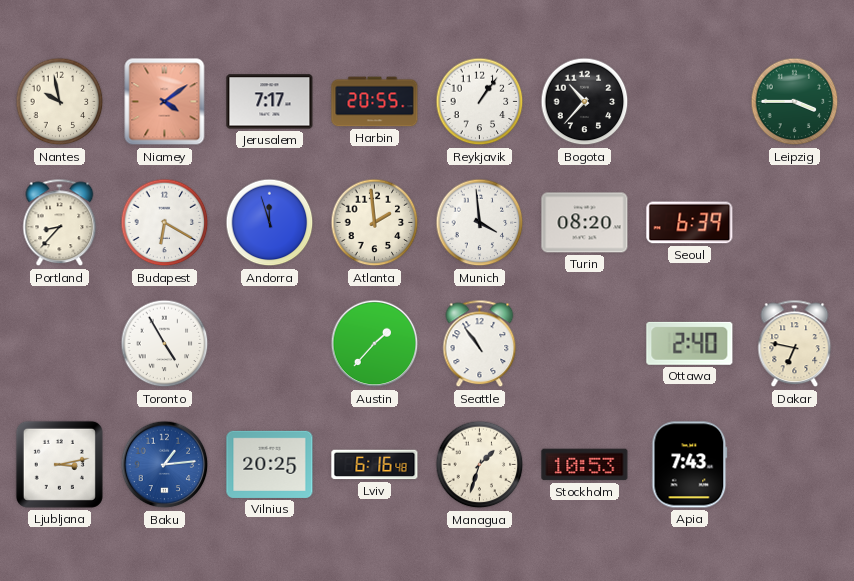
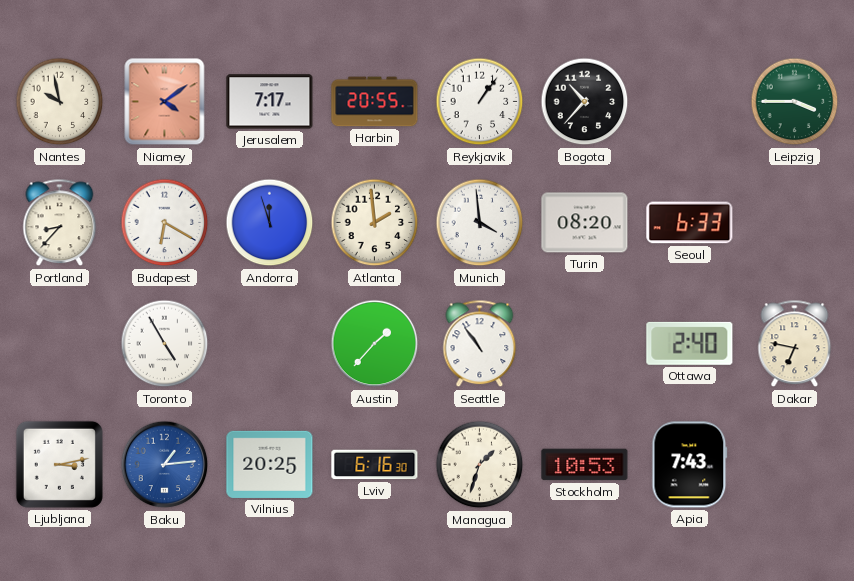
Seoul: 6:39 -> 6:33 (690, 223)
Lviv: 6:16:48 -> 6:16:30 (375, 465)
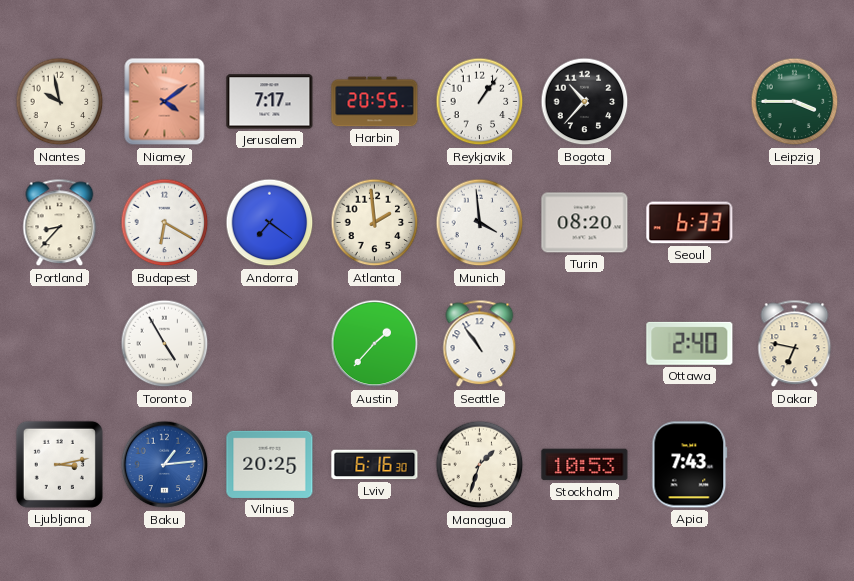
Andorra: 11:57 -> 7:21 (270, 223)
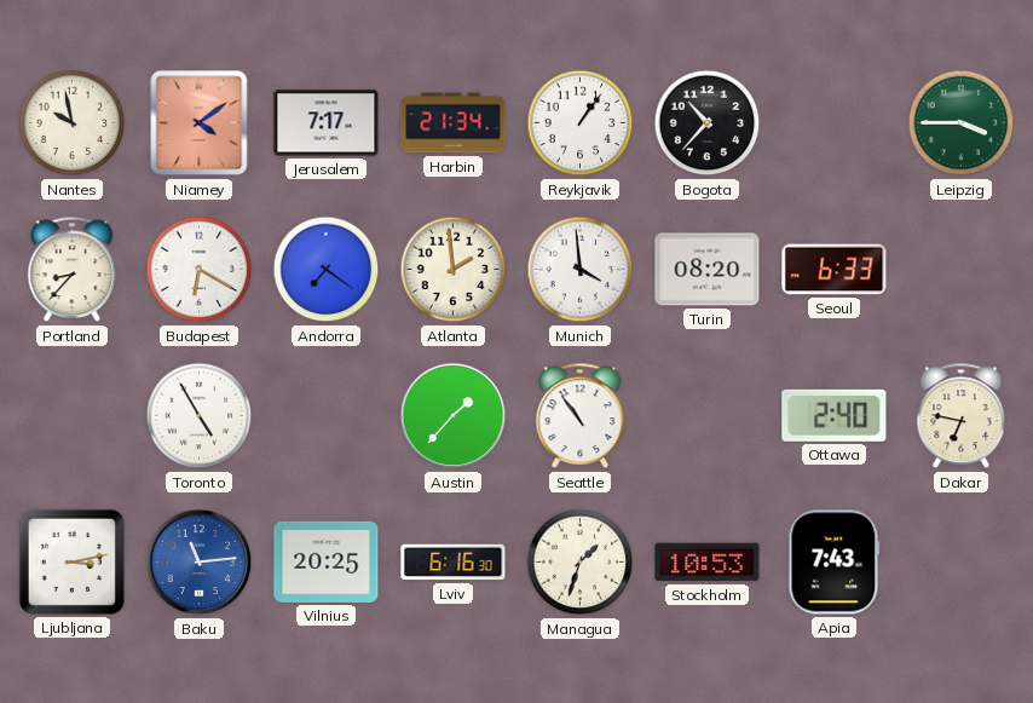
Harbin: 20:55 -> 21:34 (454, 123)
Baku: 1:14 -> 11:14 (200, 563)
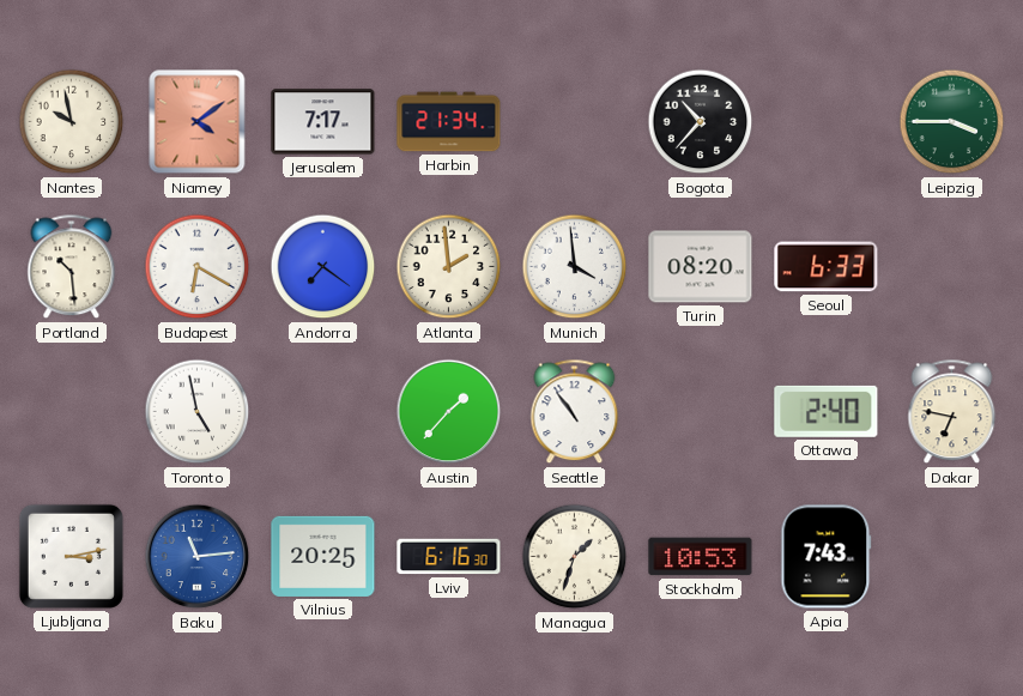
Reykjavik: 1:06 -> none (581, 123)
Portland: 8:37 -> 10:29 (72, 267)
Toronto: 4:55 -> 4:58 (198, 412)
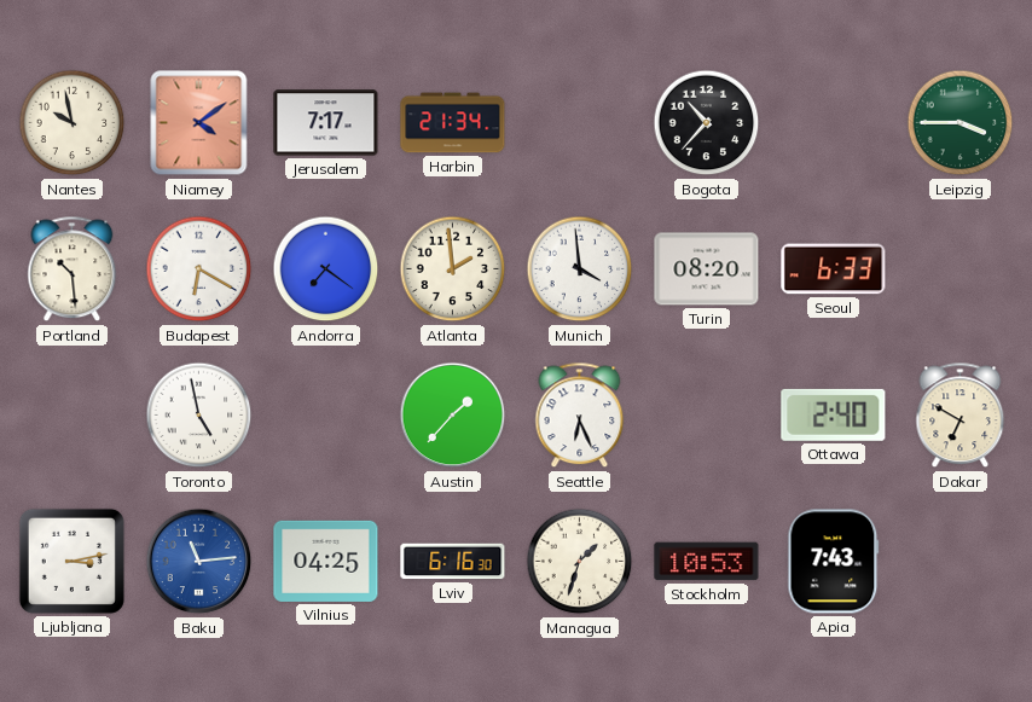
Seattle: 10:54 -> 6:26 (580, 416)
Dakar: 6:47 -> 6:50 (961, 416)
Vilnius: 20:25 -> 04:25 (326, 561)
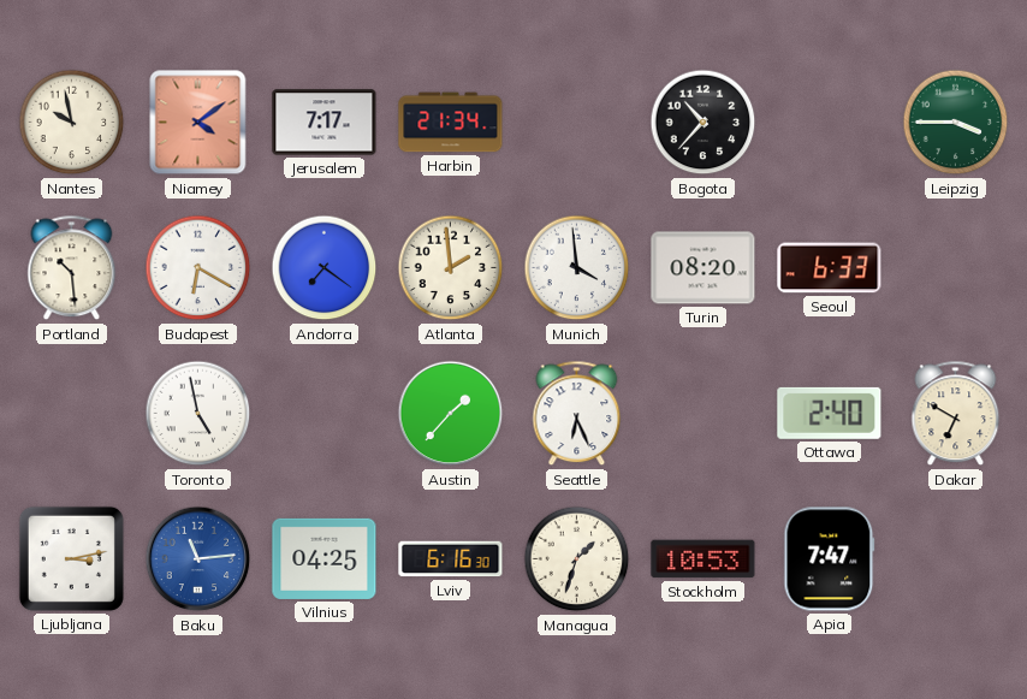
Apia: 7:43 -> 7:47 (830, 559)
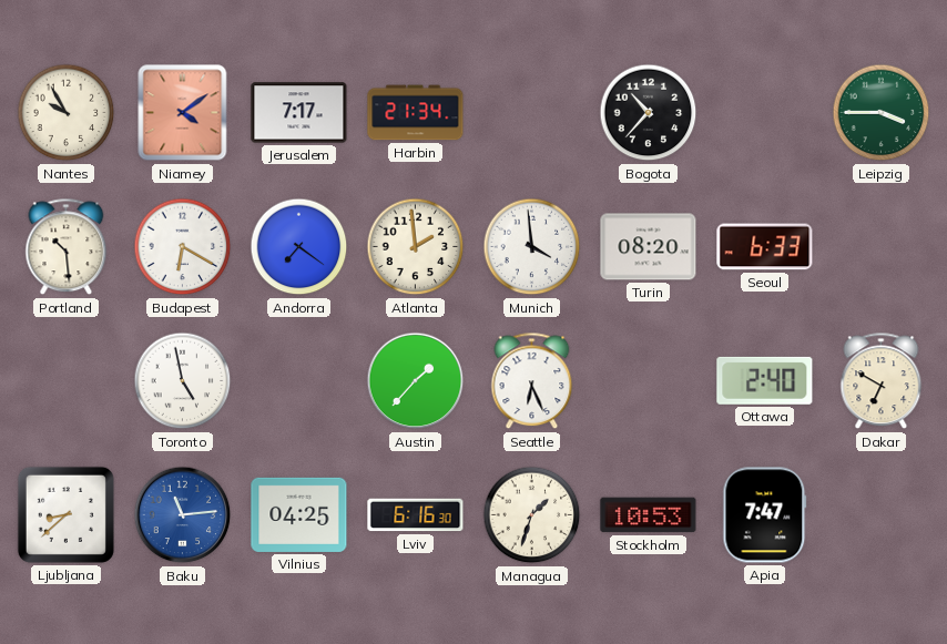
Nantes: 9:58 -> 9:55 (67, 113)
Ljubljana: 3:13 -> 8:38 (65, 514)
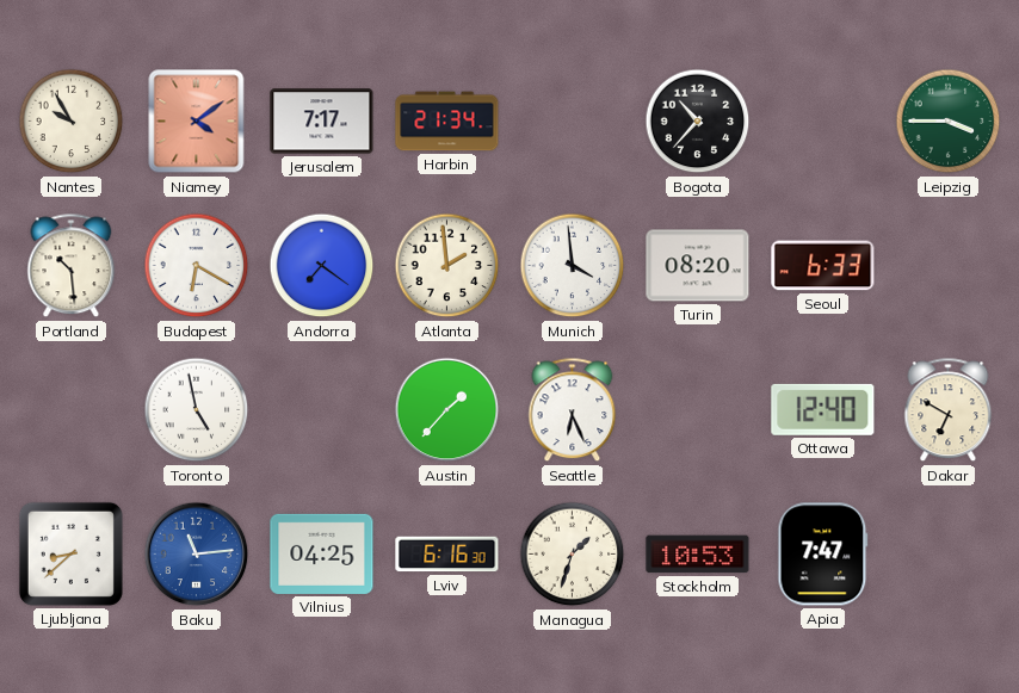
Ottawa: 2:40 -> 12:40 (823, 409)
